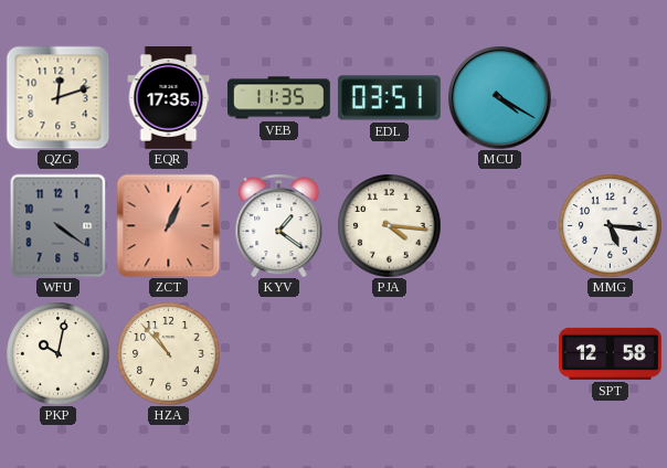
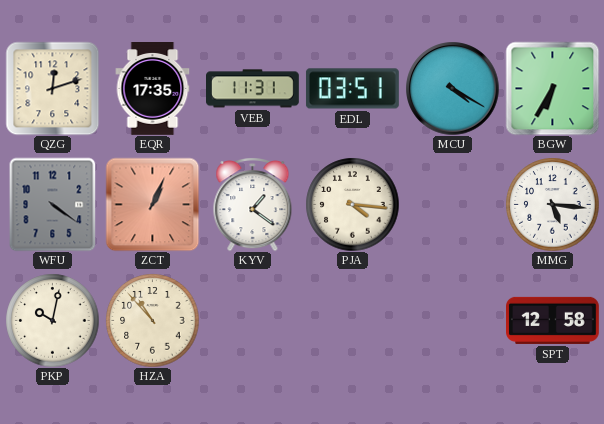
VEB: 11:35 -> 11:31 (253, 89)
BGW: none -> 6:35 (552, 88)
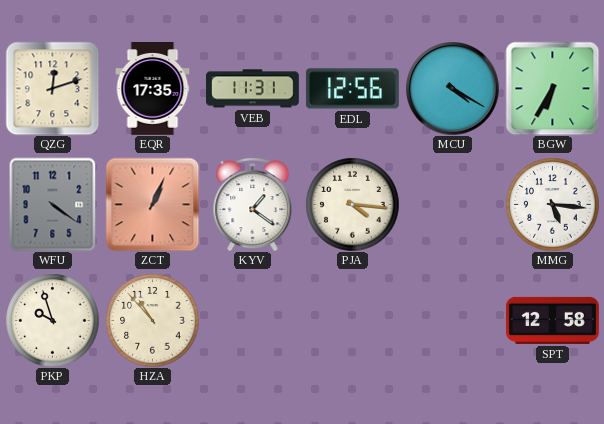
EDL: 03:51 -> 12:56 (353, 89)
PKP: 10:02 -> 9:57 (52, 320)
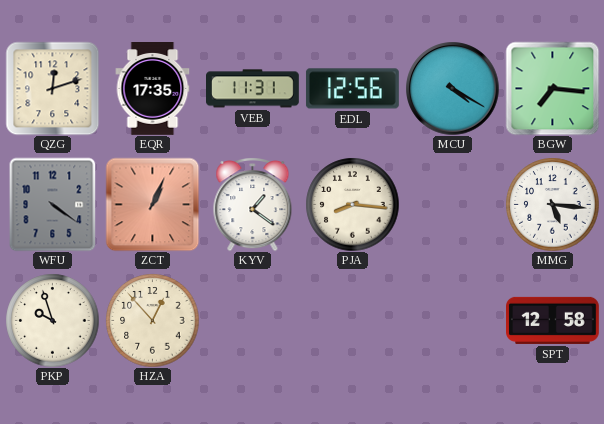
BGW: 6:35 -> 7:16 (552, 88)
PJA: 4:16 -> 8:16 (352, 204)
HZA: 10:53 -> 12:53 (152, 320)
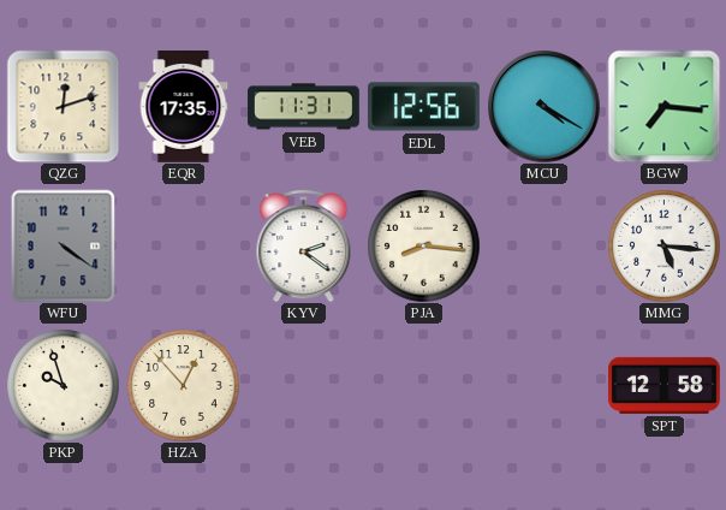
ZCT: 1:04 -> none (152, 204)
KYV: 1:21 -> 2:21 (304, 247)
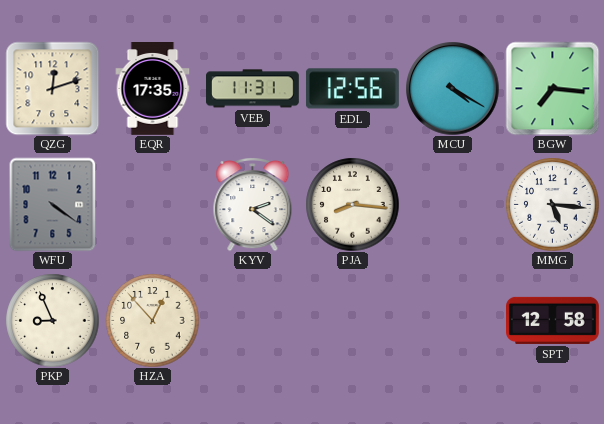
PKP: 9:57 -> 8:56 (52, 320)
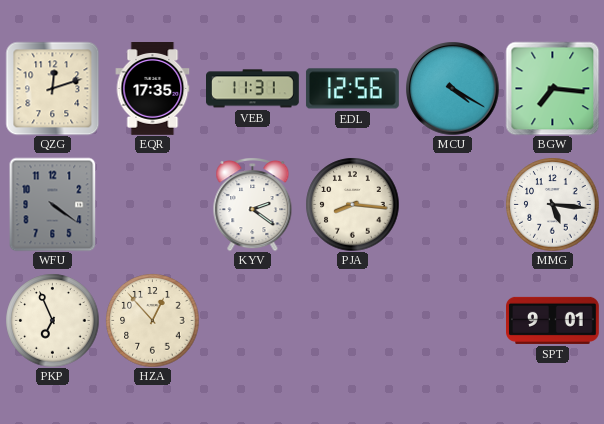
PKP: 8:56 -> 6:56 (52, 320)
SPT: 12:58 -> 9:01 (553, 320)
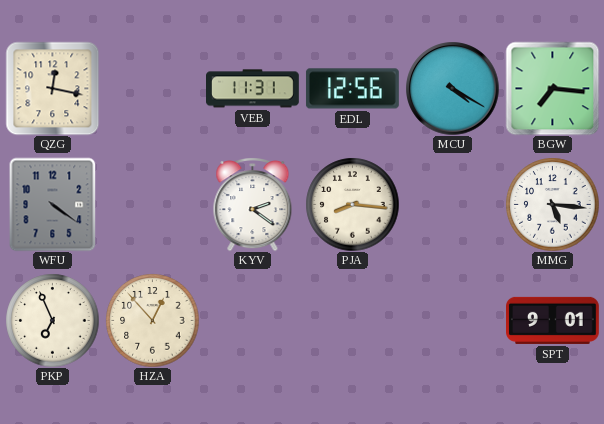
QZG: 12:12 -> 12:17 (52, 88)
EQR: 17:35 -> none (153, 89)
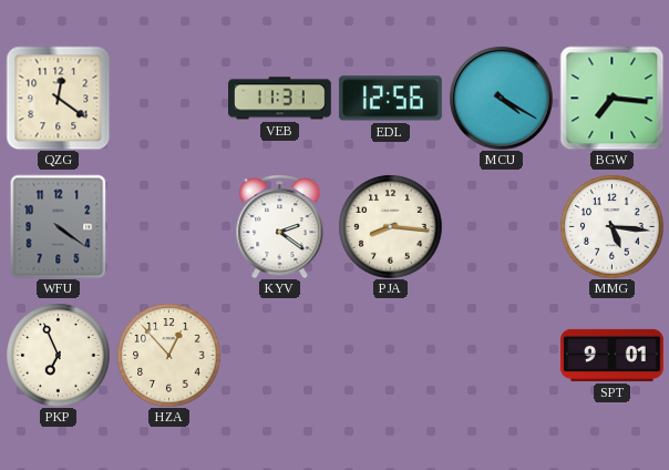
QZG: 12:17 -> 12:21 (58, 98)
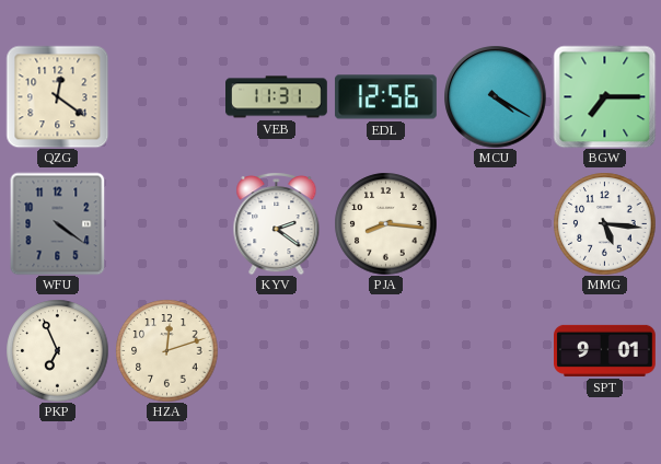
BGW: 7:16 -> 7:15 (604, 96)
HZA: 12:53 -> 12:12 (166, 350)
